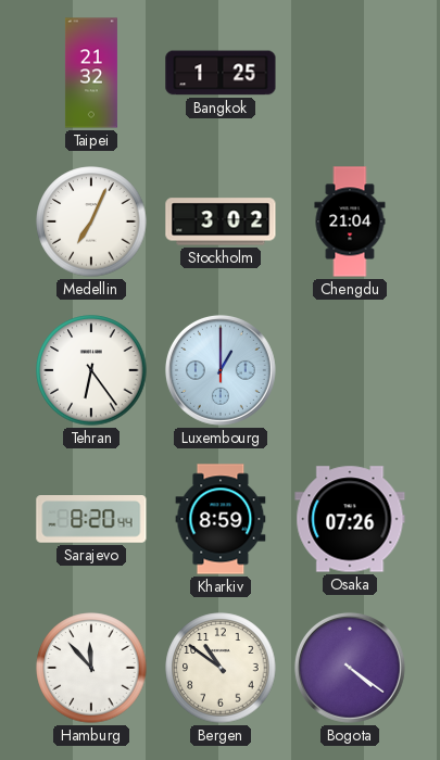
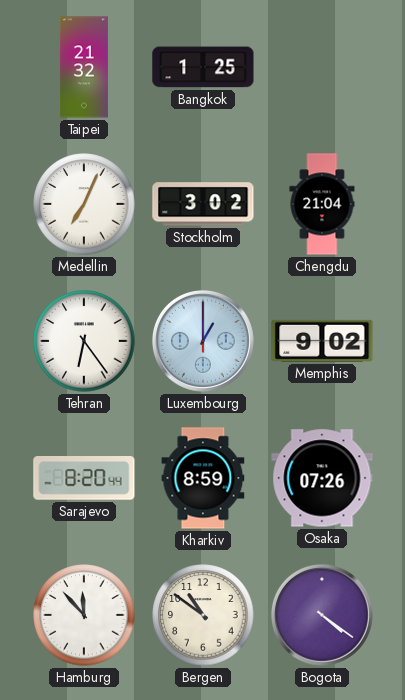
Memphis: none -> 9:02 (322, 341)
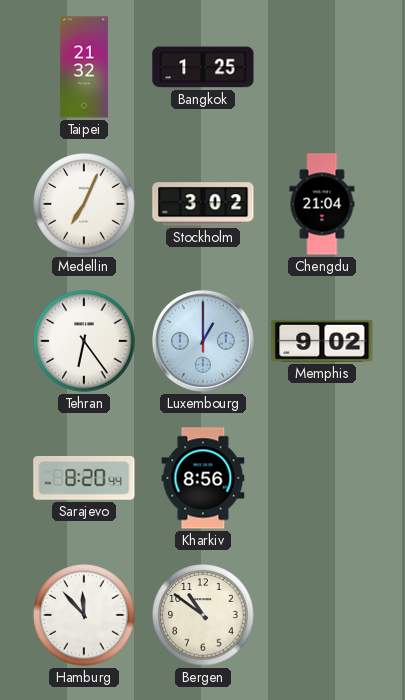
Kharkiv: 8:59 -> 8:56 (203, 478)
Osaka: 07:26 -> none (322, 478)
Bogota: 4:21 -> none (322, 615)
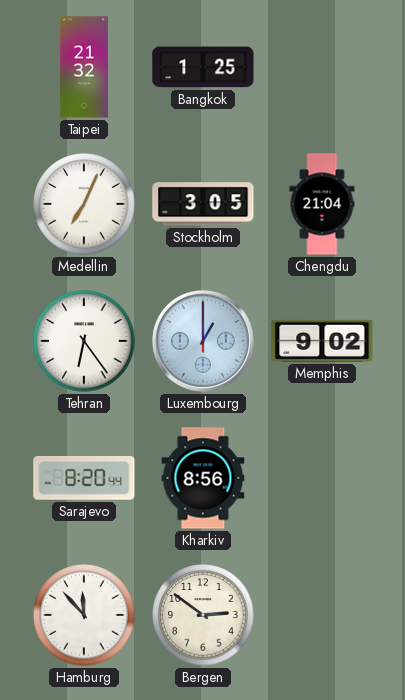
Stockholm: 3:02 -> 3:05 (203, 204)
Bergen: 10:51 -> 2:51 (203, 615)
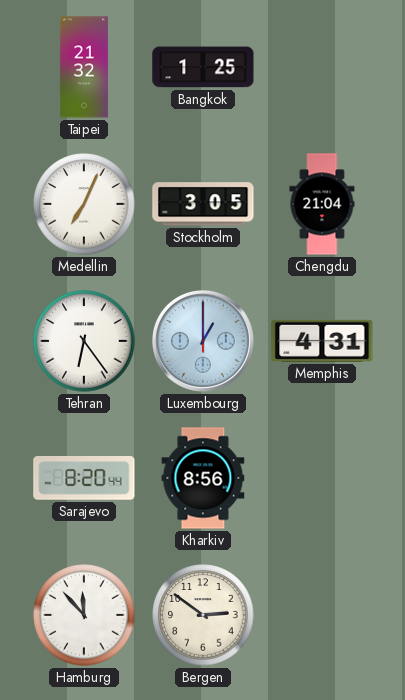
Memphis: 9:02 -> 4:31 (322, 341)
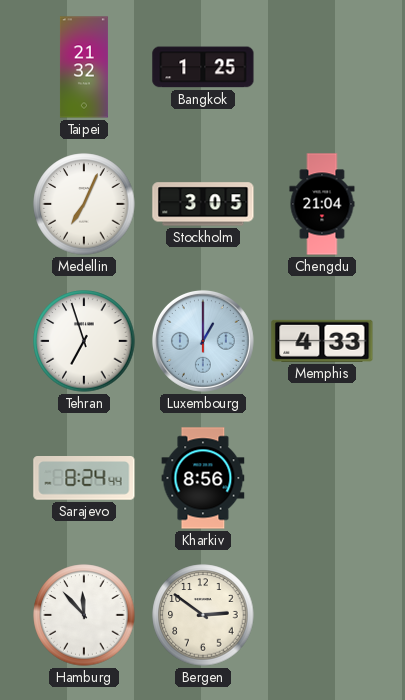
Tehran: 6:24 -> 6:57 (84, 341)
Memphis: 4:31 -> 4:33 (322, 341)
Sarajevo: 8:20 -> 8:24 (84, 478)
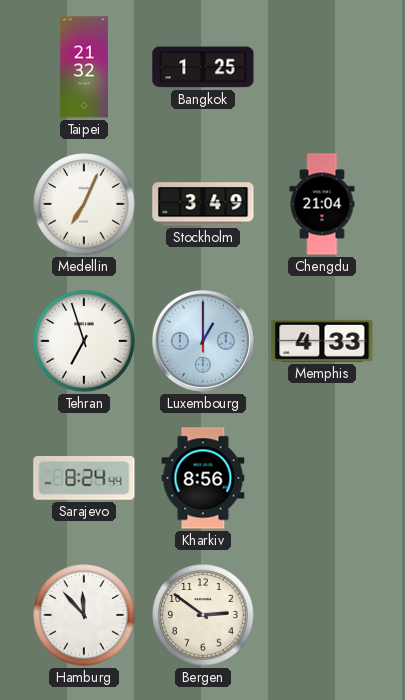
Stockholm: 3:05 -> 3:49 (203, 204)
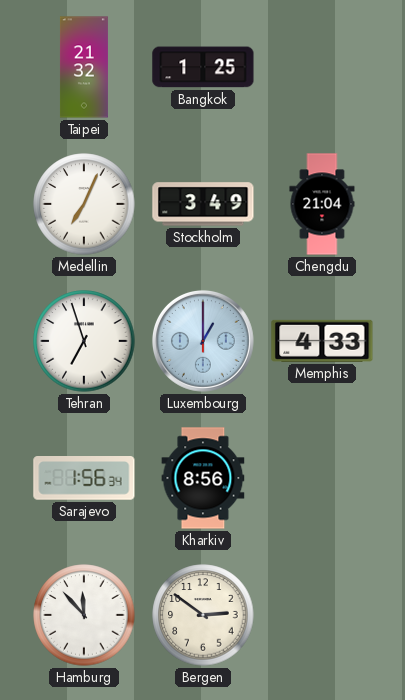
Sarajevo: 8:24 -> 1:56 (84, 478)
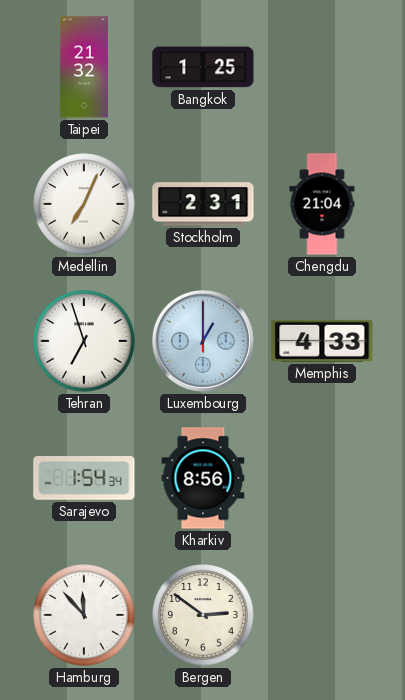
Stockholm: 3:49 -> 2:31 (203, 204)
Sarajevo: 1:56 -> 1:54 (84, 478)
